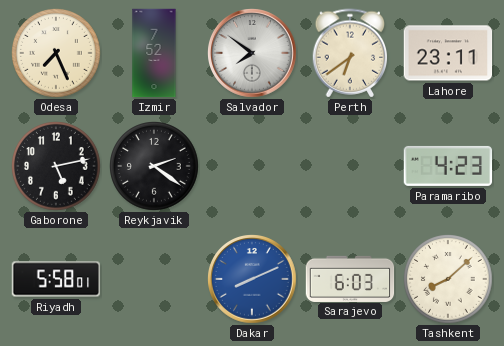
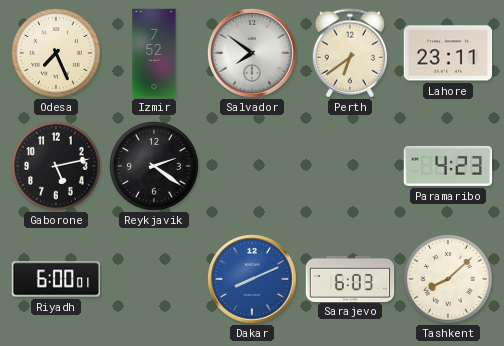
Riyadh: 5:58 -> 6:00 (56, 279)
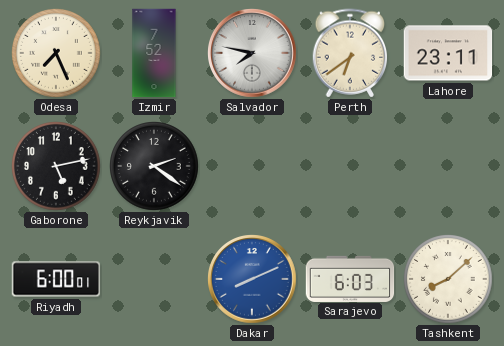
Salvador: 7:51 -> 7:47 (252, 53)
Paramaribo: 4:23 -> none (448, 166)
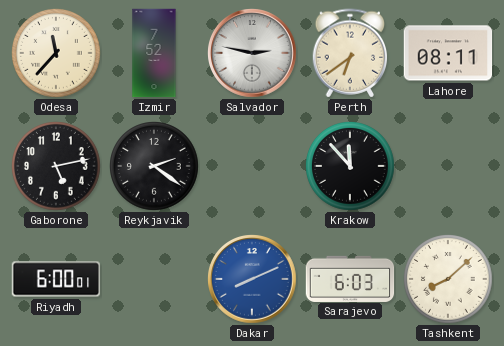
Odesa: 7:26 -> 11:37 (56, 53)
Salvador: 7:47 -> 2:47 (252, 53)
Lahore: 23:11 -> 08:11 (448, 53)
Krakow: none -> 11:53 (350, 166)
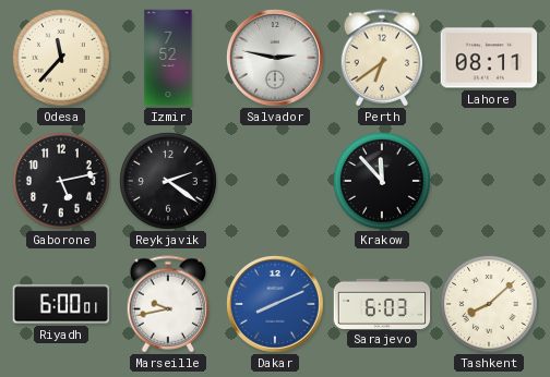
Marseille: none -> 9:43 (168, 304)
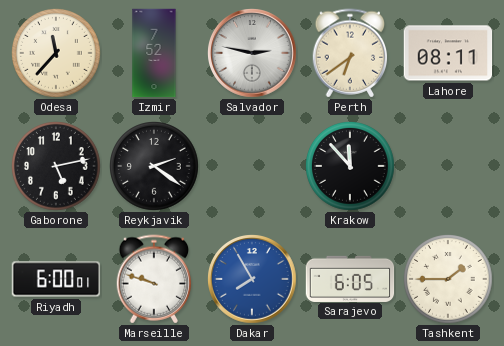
Marseille: 9:43 -> 9:48 (154, 279)
Dakar: 8:11 -> 7:55 (252, 279)
Sarajevo: 6:03 -> 6:05 (350, 278)
Tashkent: 8:08 -> 1:45 (448, 279)
